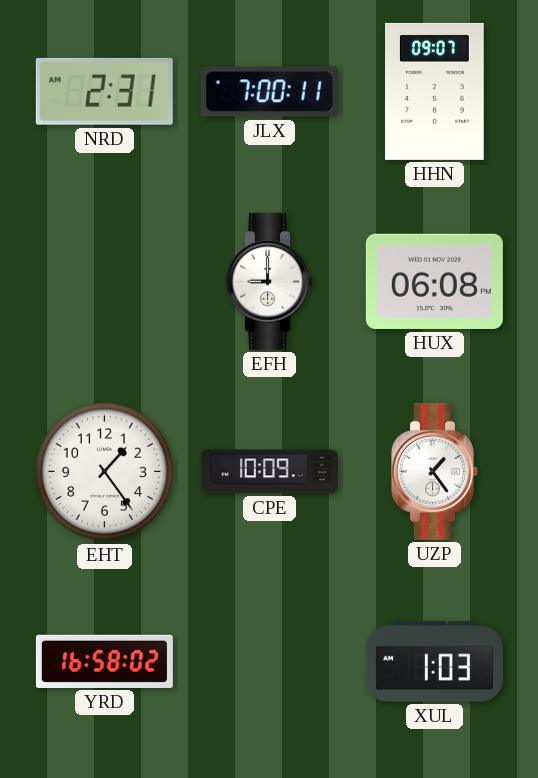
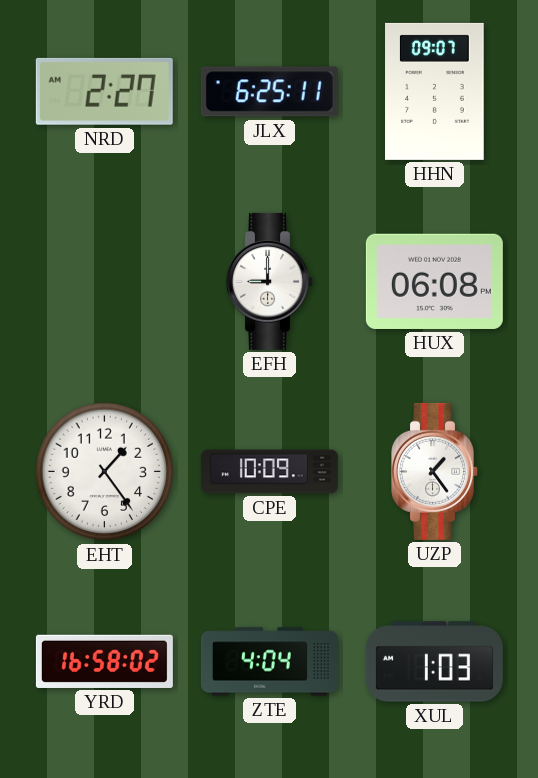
NRD: 2:31 -> 2:27 (104, 91)
JLX: 7:00 -> 6:25 (269, 92)
ZTE: none -> 4:04 (269, 662)
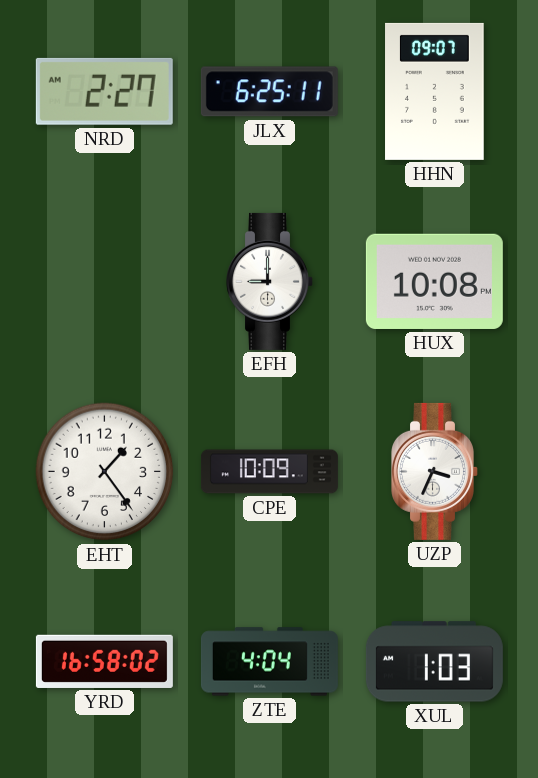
HUX: 06:08 -> 10:08 (434, 281)
UZP: 1:24 -> 3:34 (435, 471)
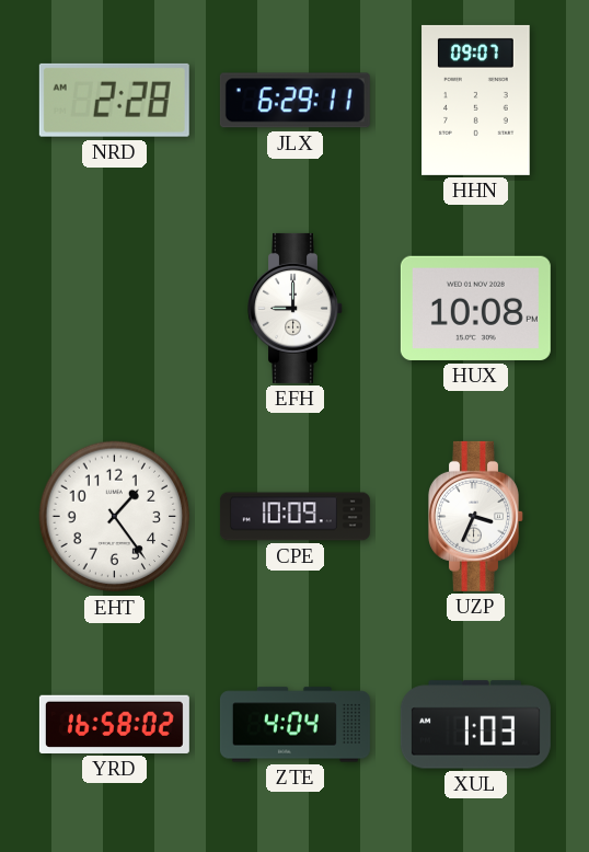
NRD: 2:27 -> 2:28 (114, 100)
JLX: 6:25 -> 6:29 (294, 101)
